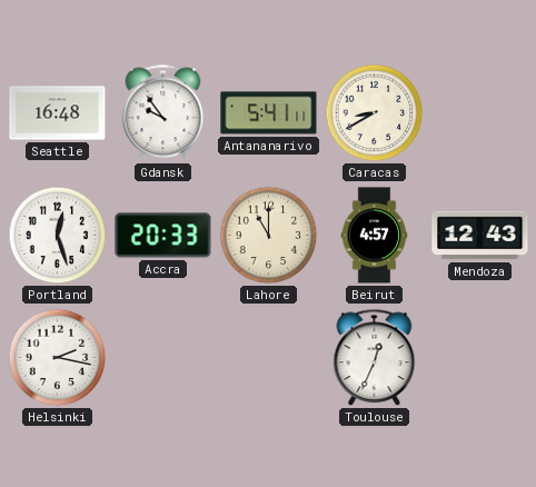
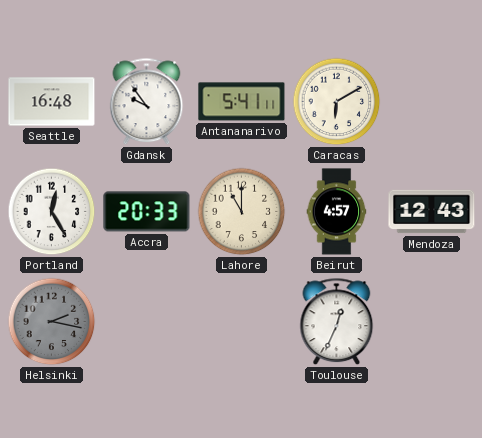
Caracas: 8:40 -> 6:10 (337, 102)
Portland: 12:27 -> 12:25 (52, 212)
Helsinki dial: white -> grey (52, 322)
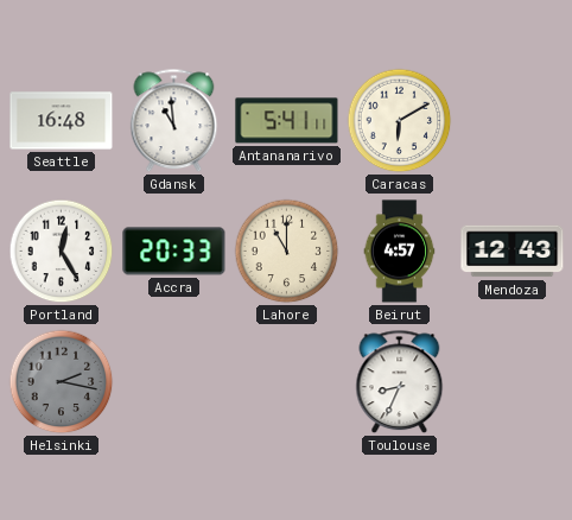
Gdansk: 9:54 -> 10:59 (174, 121)
Toulouse: 12:34 -> 8:34 (400, 382)
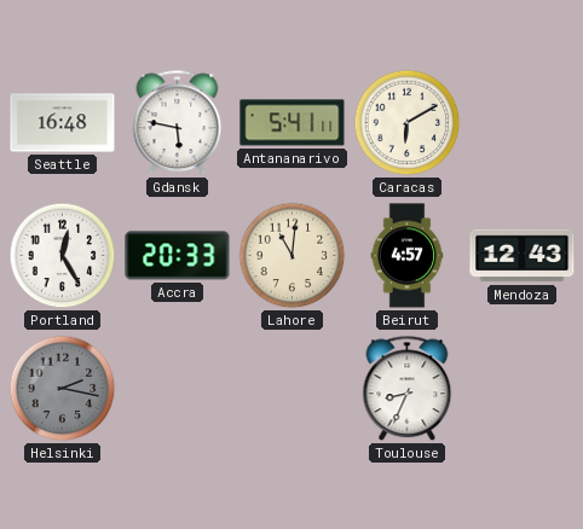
Gdansk: 10:59 -> 5:47 (178, 123)
Lahore: 11:00 -> 11:01 (293, 256)
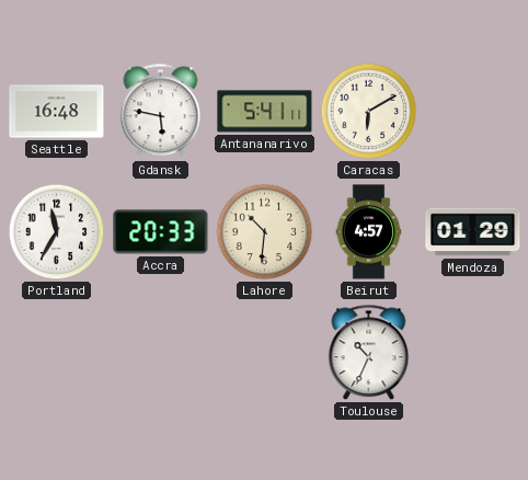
Portland: 12:25 -> 11:35 (57, 232)
Lahore: 11:01 -> 10:31 (265, 232)
Mendoza: 12:43 -> 01:29 (473, 232)
Helsinki: 2:17 -> none (63, 389)
Toulouse: 8:34 -> 10:34 (369, 353)
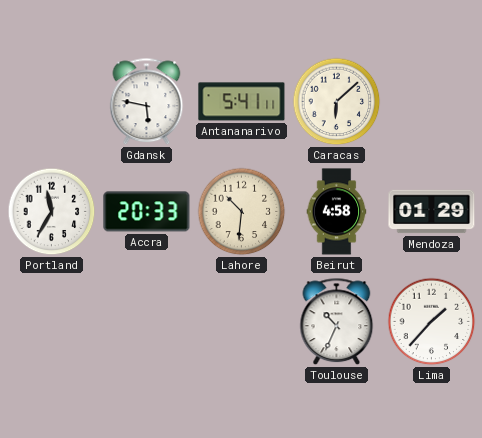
Seattle: 16:48 -> none (57, 112)
Caracas: 6:10 -> 6:08 (337, 102)
Beirut: 4:57 -> 4:58 (337, 212)
Lima: none -> 1:37 (432, 322)
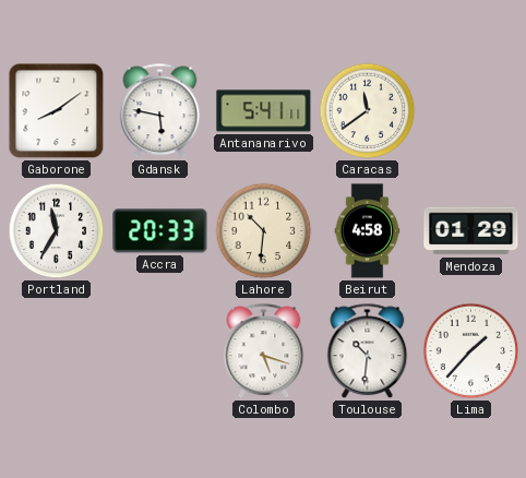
Gaborone: none -> 8:09 (57, 111)
Caracas: 6:08 -> 11:39 (368, 111)
Colombo: none -> 5:18 (264, 351)
Toulouse: 10:34 -> 10:31 (368, 351)
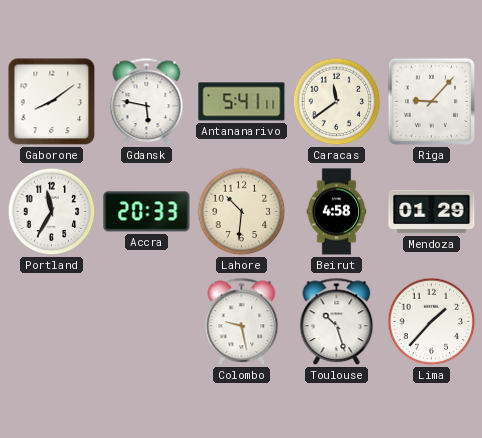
Riga: none -> 9:07 (432, 102)
Colombo: 5:18 -> 9:28 (242, 322)
Toulouse: 10:31 -> 10:27 (337, 322)
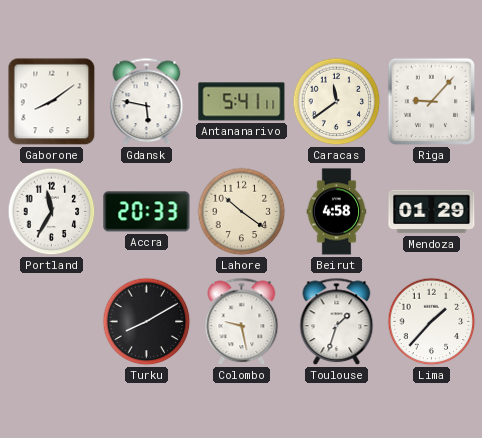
Lahore: 10:31 -> 10:21 (242, 212)
Turku: none -> 8:10 (147, 322)
Toulouse: 10:27 -> 1:33 (337, 322)
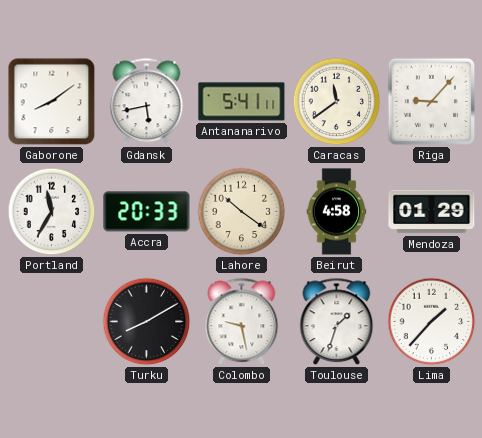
Gdansk: 5:47 -> 5:43 (147, 102)
